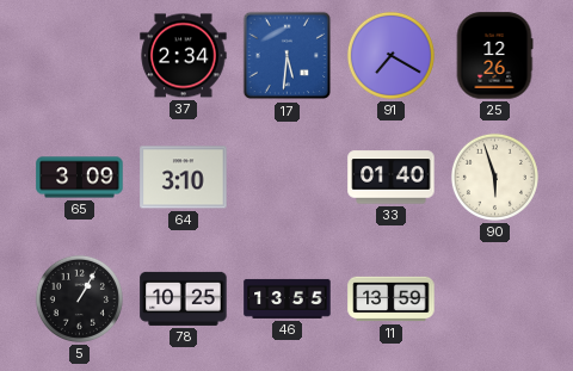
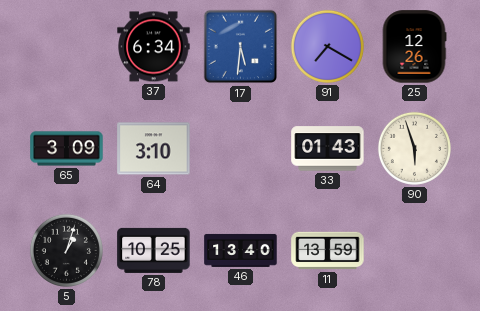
37: 2:34 -> 6:34 (154, 47)
33: 01:40 -> 01:43 (328, 149)
5: 1:05 -> 1:03 (66, 250)
46: 13:55 -> 13:40 (241, 250)
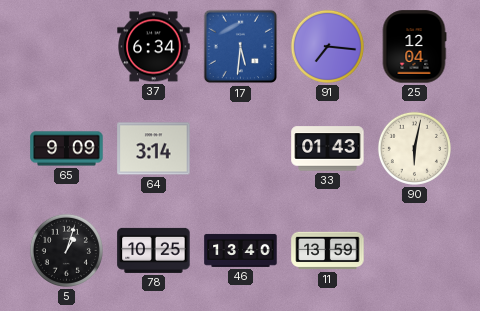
91: 7:20 -> 7:16 (327, 46)
25: 12:26 -> 12:04 (414, 47)
65: 3:09 -> 9:09 (67, 149)
64: 3:10 -> 3:14 (154, 149)
90: 5:57 -> 6:02 (414, 148)
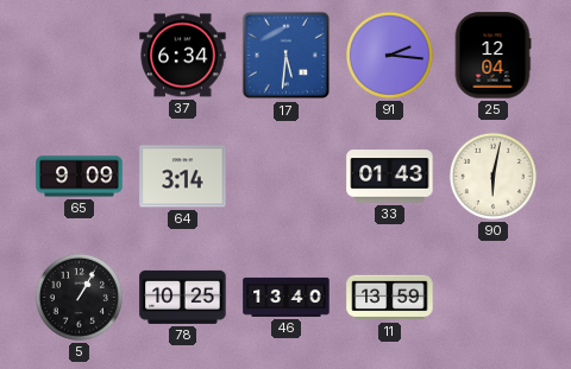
91: 7:16 -> 2:16 (389, 55)
5: 1:03 -> 1:05 (79, 297)
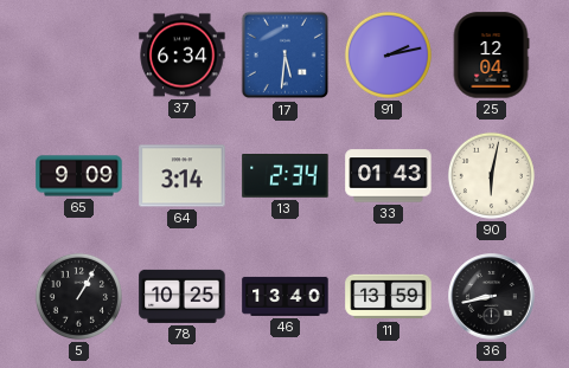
91: 2:16 -> 2:13 (388, 54)
13: none -> 2:34 (286, 176)
36: none -> 8:43 (492, 297)
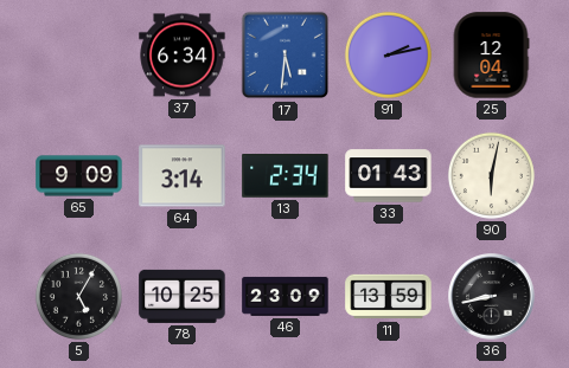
5: 1:05 -> 5:05 (78, 296)
46: 13:40 -> 23:09 (286, 296)
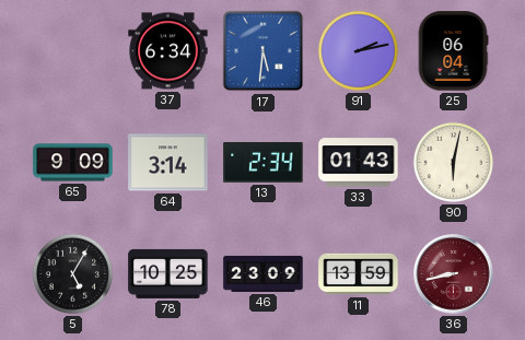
25: 12:04 -> 06:04 (453, 51)
36 dial: black -> burgundy (454, 274)
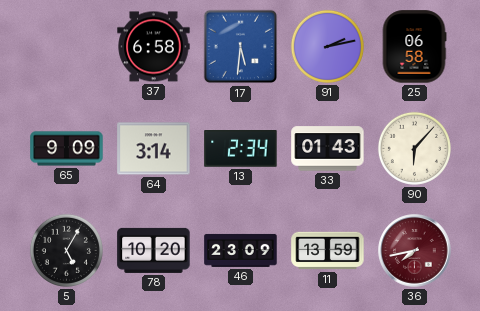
37: 6:34 -> 6:58 (154, 47)
25: 06:04 -> 06:58 (414, 47)
90: 6:02 -> 6:07 (414, 148)
78: 10:25 -> 10:20 (154, 250)
36: 8:43 -> 7:43 (415, 251)
